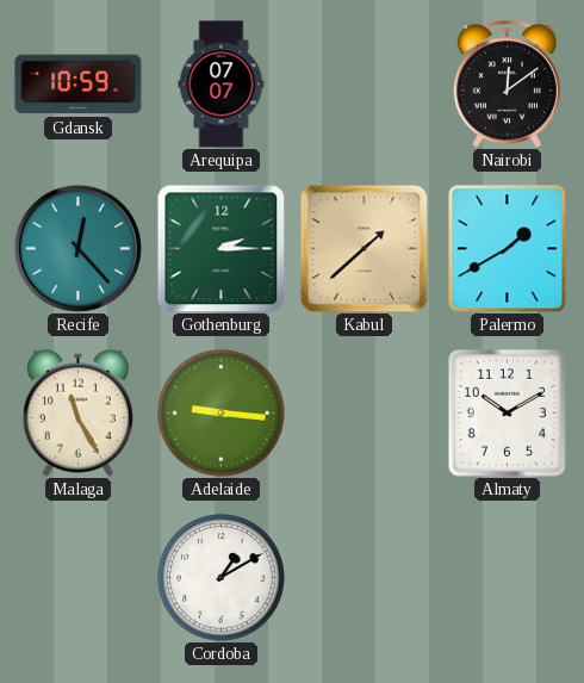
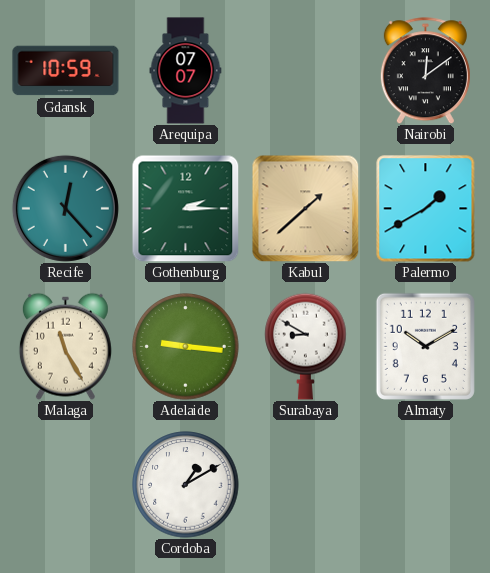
Surabaya: none -> 8:50 (306, 346)
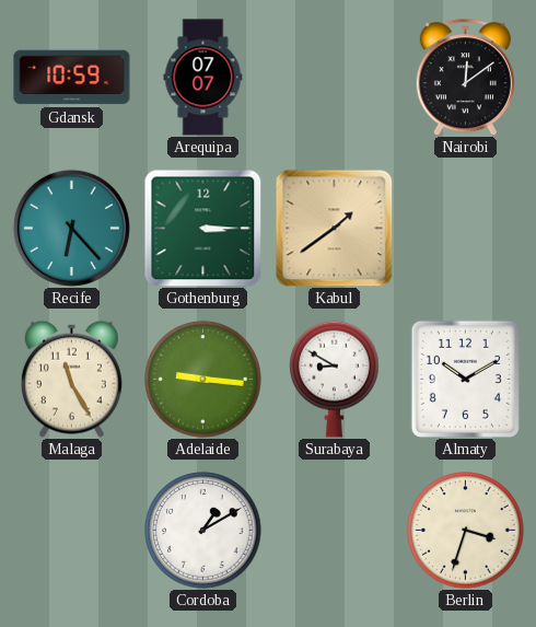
Recife: 12:23 -> 6:23 (71, 228)
Gothenburg: 2:15 -> 3:15 (202, 228)
Kabul: 1:38 -> 1:39 (334, 228)
Palermo: 1:40 -> none (426, 209)
Berlin: none -> 3:33 (466, 531)
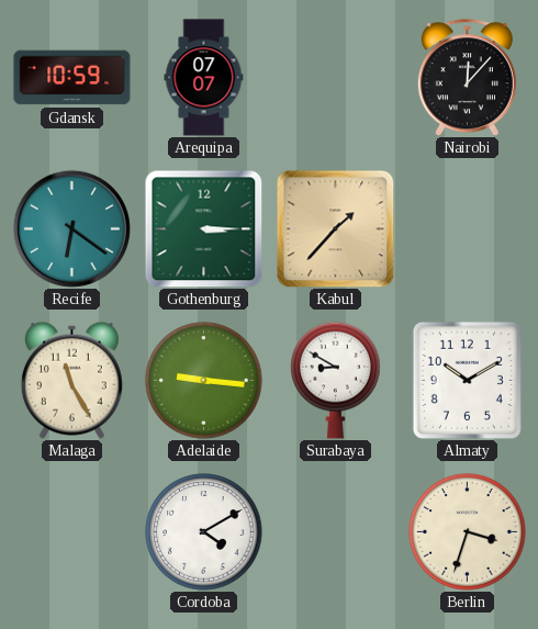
Nairobi: 12:09 -> 12:07 (467, 78)
Recife: 6:23 -> 6:21 (71, 228)
Kabul: 1:39 -> 1:37 (335, 228)
Cordoba: 1:10 -> 4:10 (204, 532)
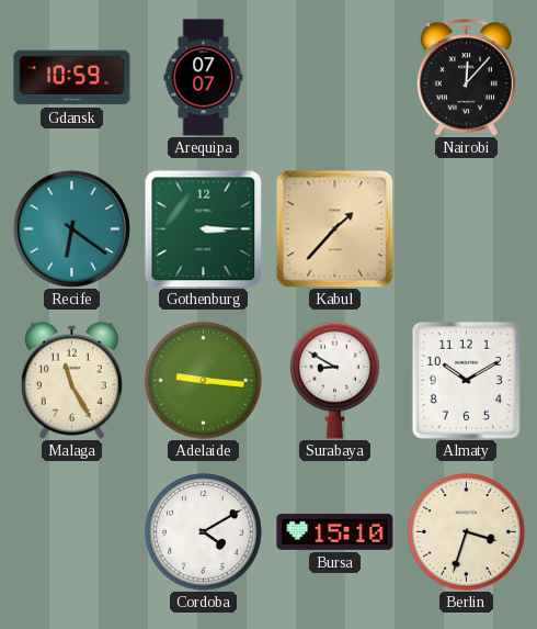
Bursa: none -> 15:10 (335, 531)
